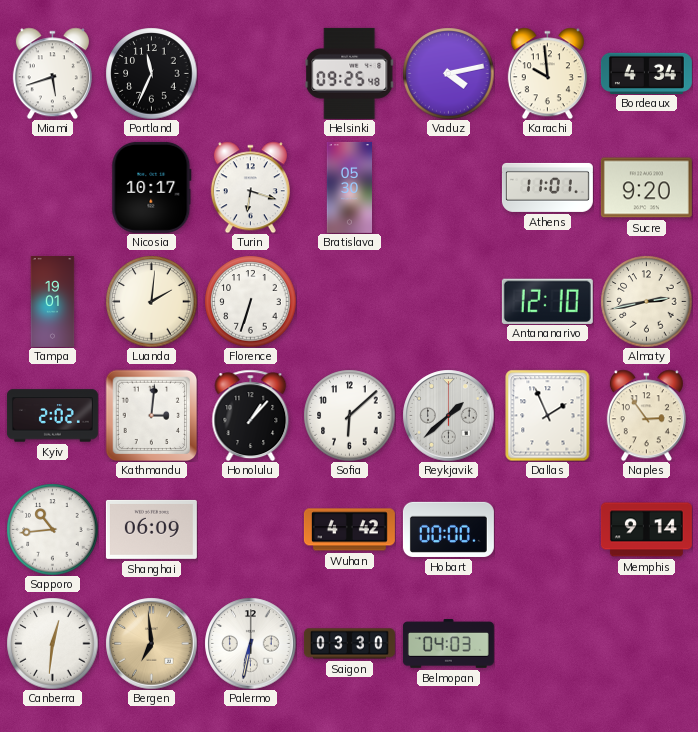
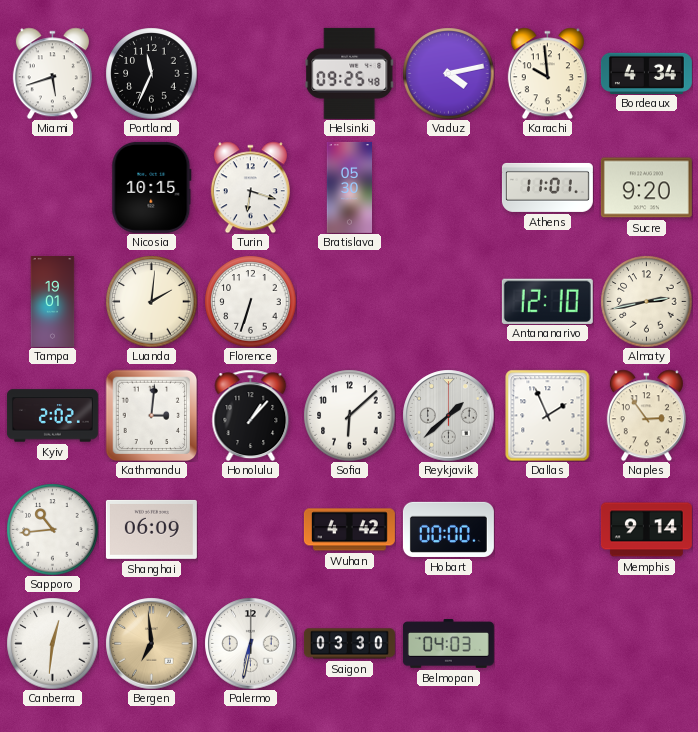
Nicosia: 10:17 -> 10:15 (152, 187)
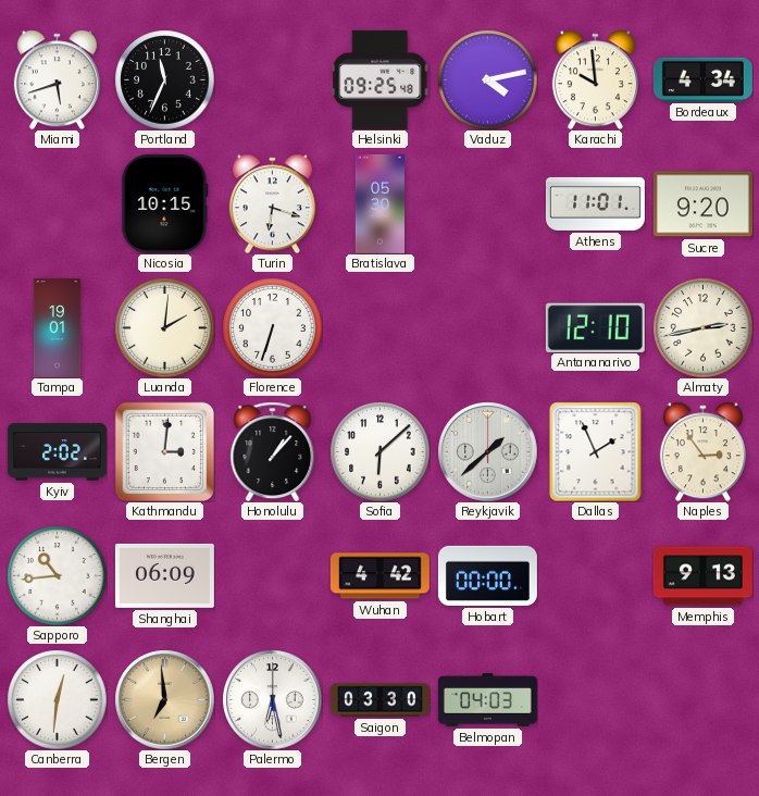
Memphis: 9:14 -> 9:13 (702, 576)
Palermo: 6:32 -> 6:28 (272, 699)
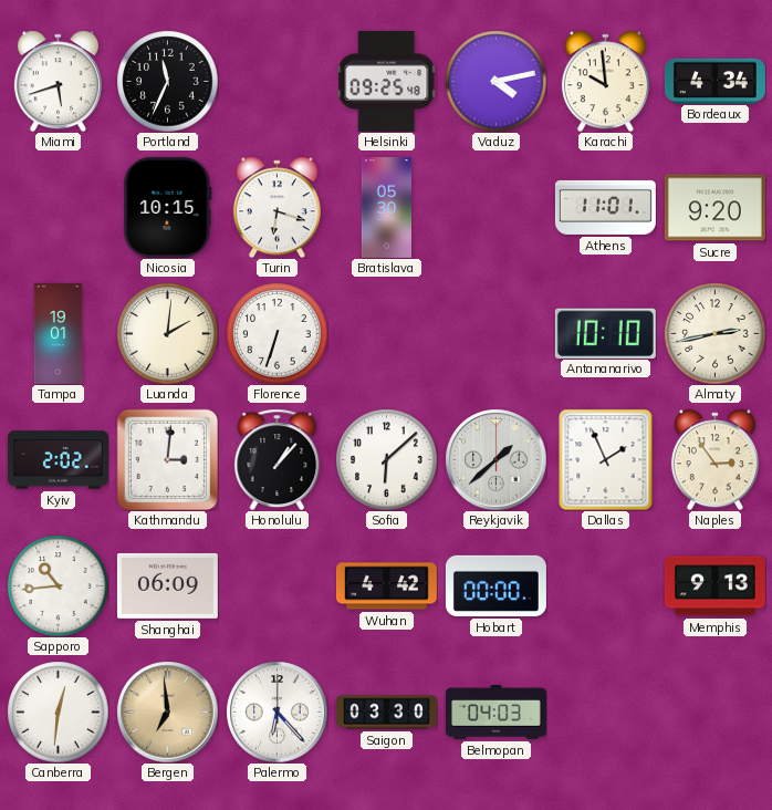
Antananarivo: 12:10 -> 10:10 (605, 333)
Palermo: 6:28 -> 6:23 (277, 712)
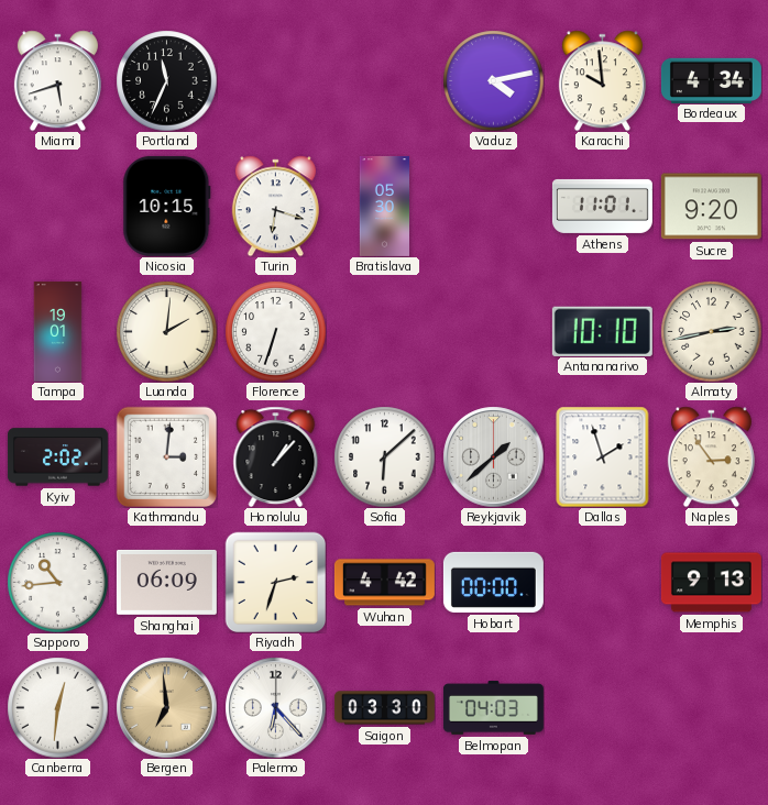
Helsinki: 09:25 -> none (387, 81)
Dallas: 1:56 -> 1:57 (603, 456)
Riyadh: none -> 2:33 (275, 582)
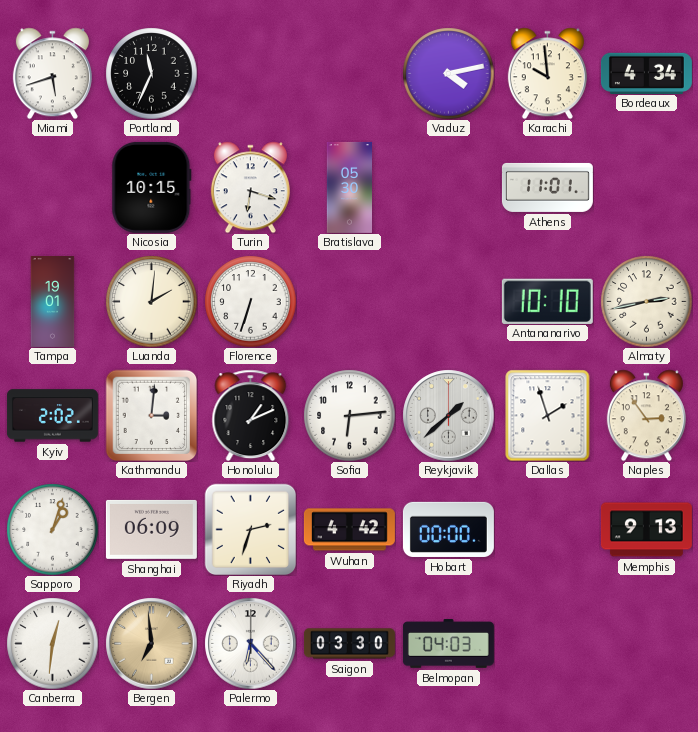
Sucre: 9:20 -> none (711, 207)
Honolulu: 1:07 -> 1:11 (251, 415)
Sofia: 6:08 -> 6:14 (349, 415)
Sapporo: 10:44 -> 1:03 (52, 529)
